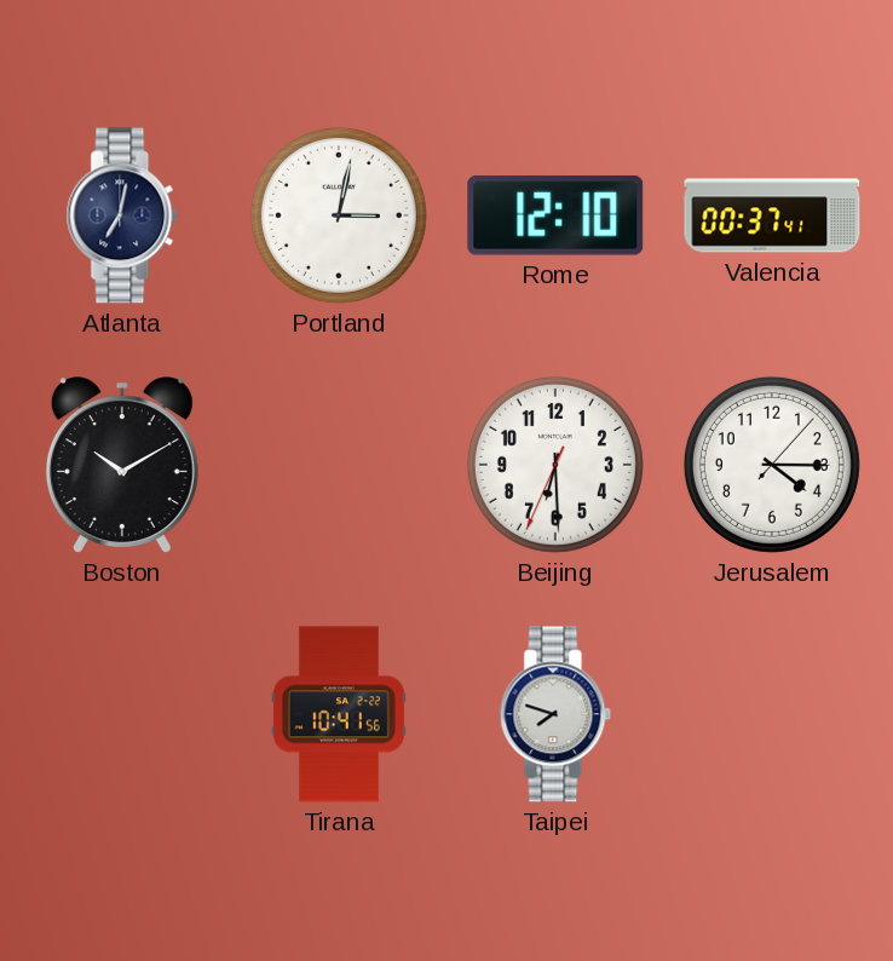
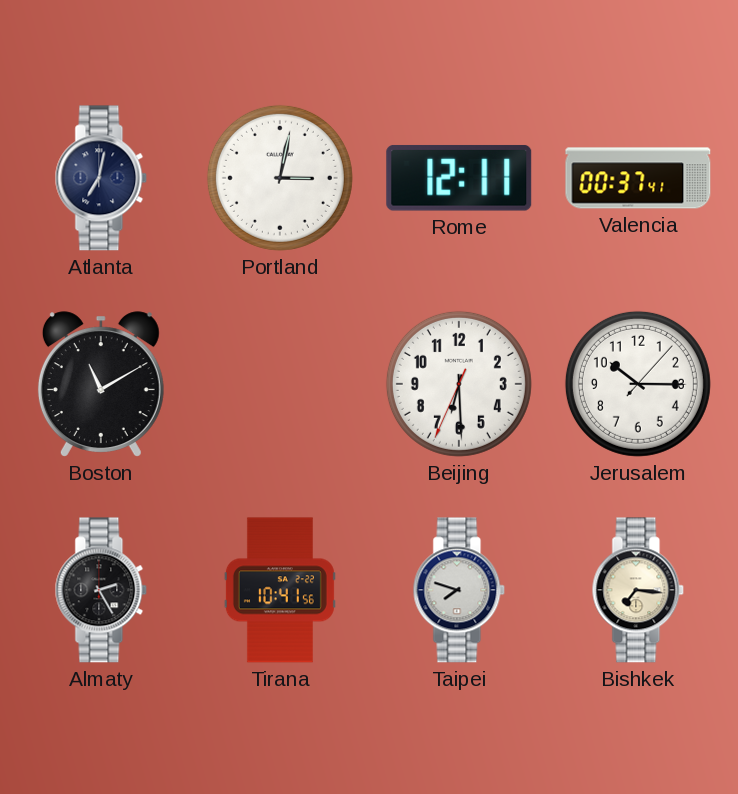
Rome: 12:10 -> 12:11 (459, 178)
Boston: 10:10 -> 11:10 (101, 384)
Jerusalem: 4:15 -> 10:15 (638, 384)
Almaty: none -> 2:25 (101, 590)
Bishkek: none -> 7:16 (638, 590)
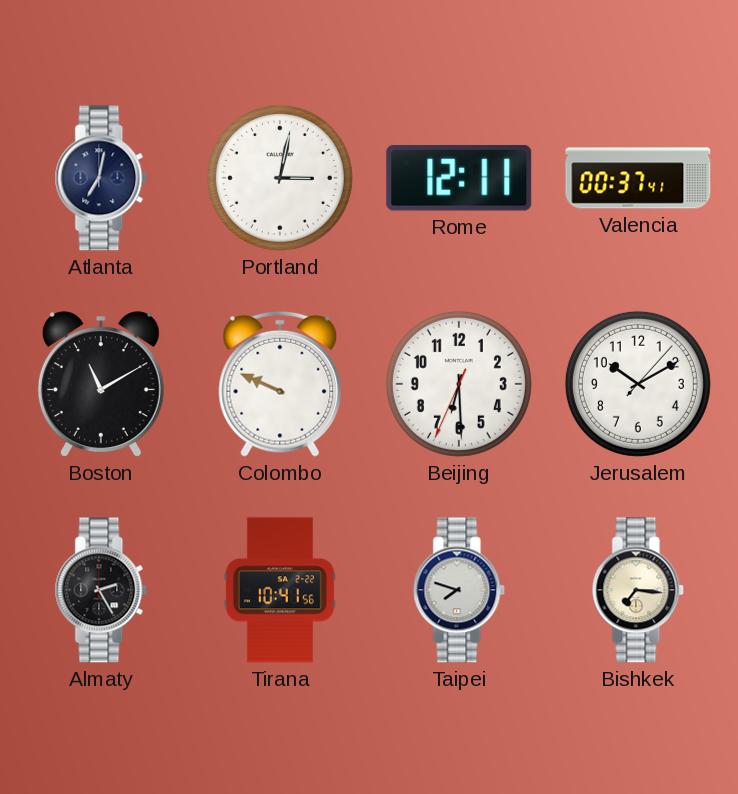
Colombo: none -> 9:49 (280, 384)
Jerusalem: 10:15 -> 10:10 (638, 384)
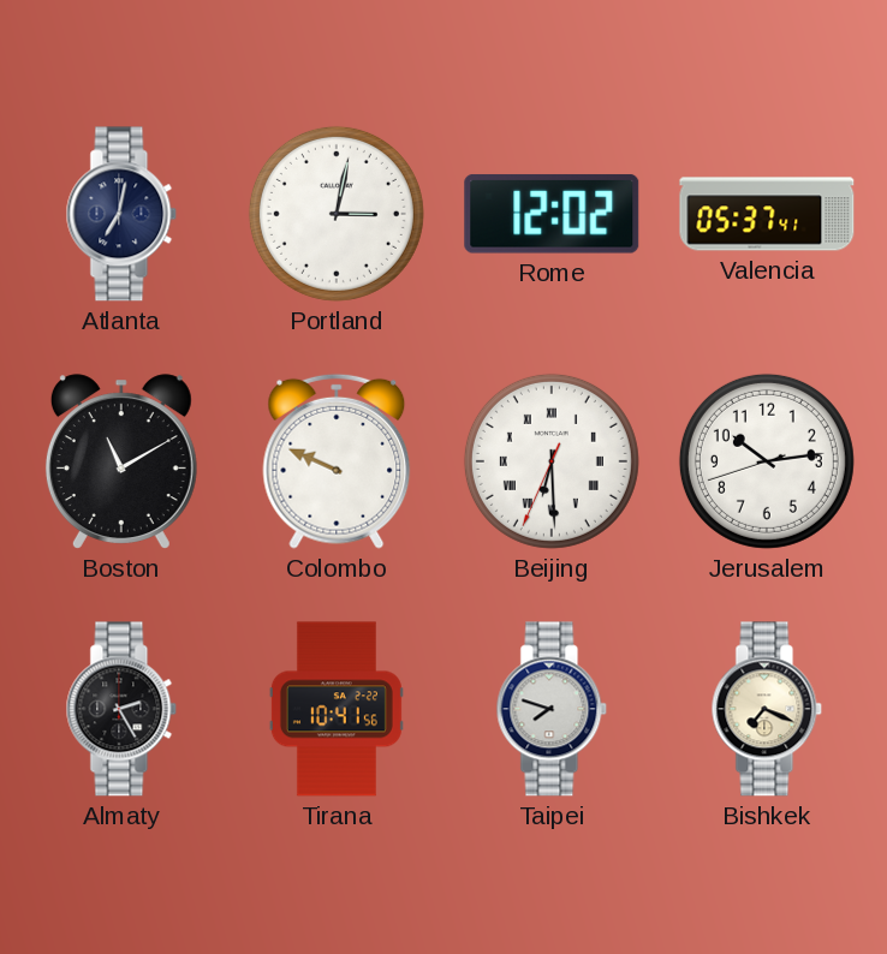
Rome: 12:11 -> 12:02 (552, 214)
Valencia: 00:37 -> 05:37 (767, 214)
Beijing numerals: Arabic -> Roman (552, 461)
Jerusalem: 10:10 -> 10:13 (767, 461)
Bishkek: 7:16 -> 7:19 (767, 709)
